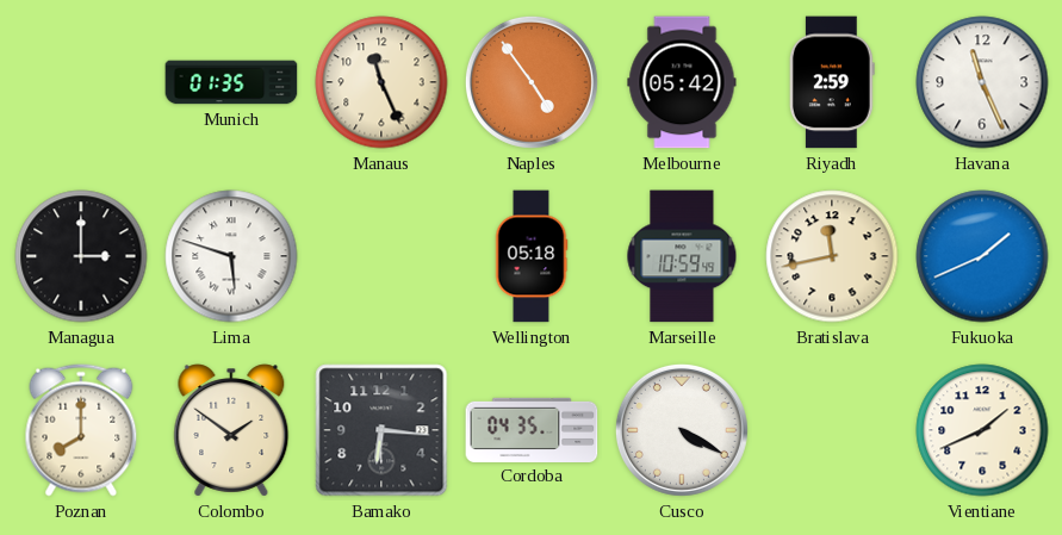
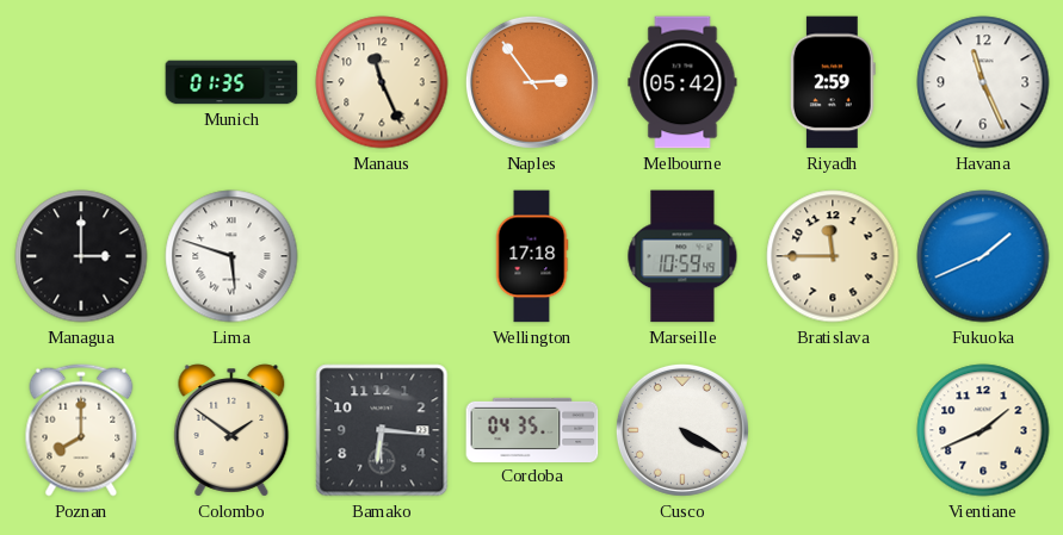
Naples: 4:54 -> 2:54 (532, 82)
Wellington: 05:18 -> 17:18 (532, 256)
Bratislava: 11:43 -> 11:45 (833, 256)
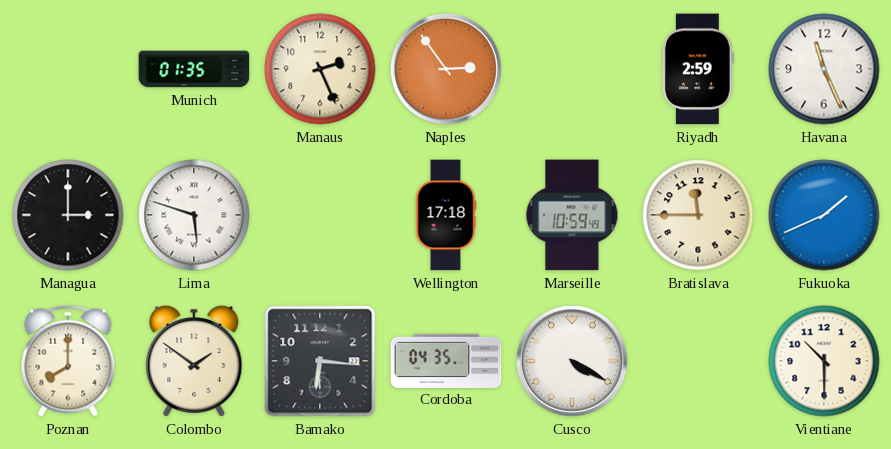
Manaus: 11:26 -> 2:26 (320, 69)
Melbourne: 05:42 -> none (682, 82)
Vientiane: 1:41 -> 10:30 (824, 361)
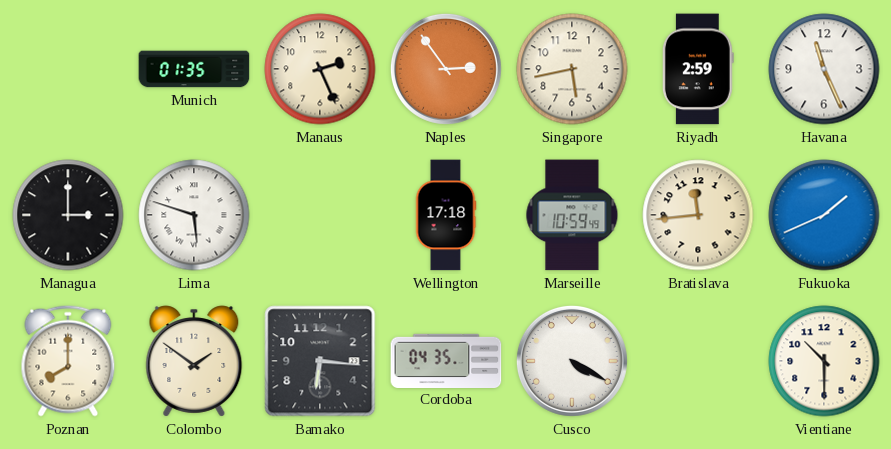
Singapore: none -> 5:43 (572, 69)
Bratislava: 11:45 -> 11:44 (698, 215)
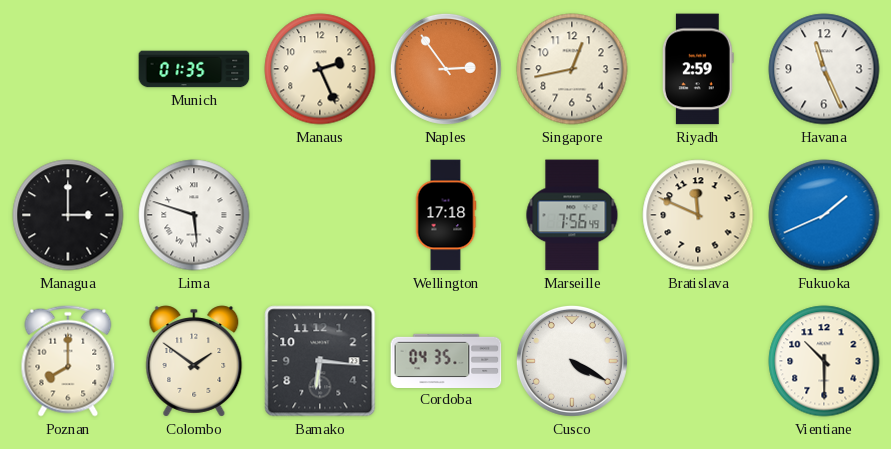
Singapore: 5:43 -> 12:43 (572, 69)
Marseille: 10:59 -> 7:56 (572, 215)
Bratislava: 11:44 -> 11:49 (698, 215)
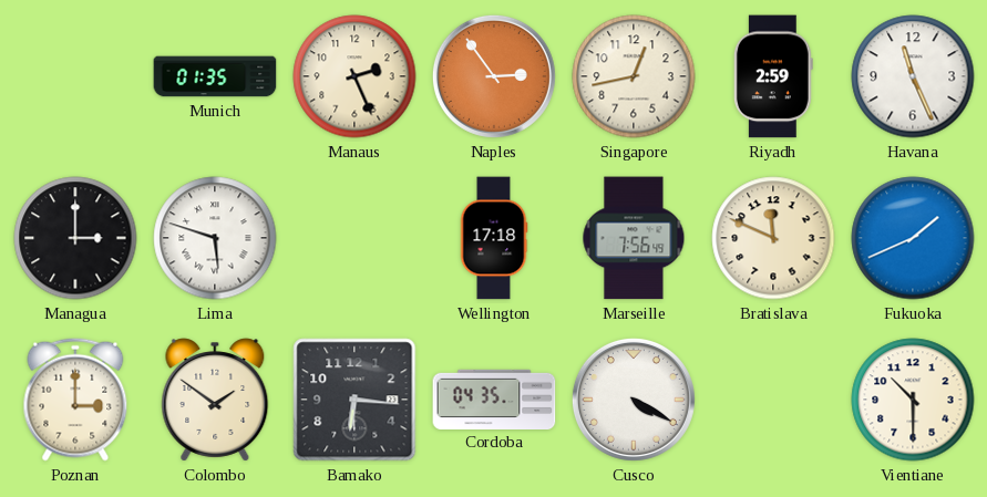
Poznan: 8:00 -> 3:00 (75, 400)
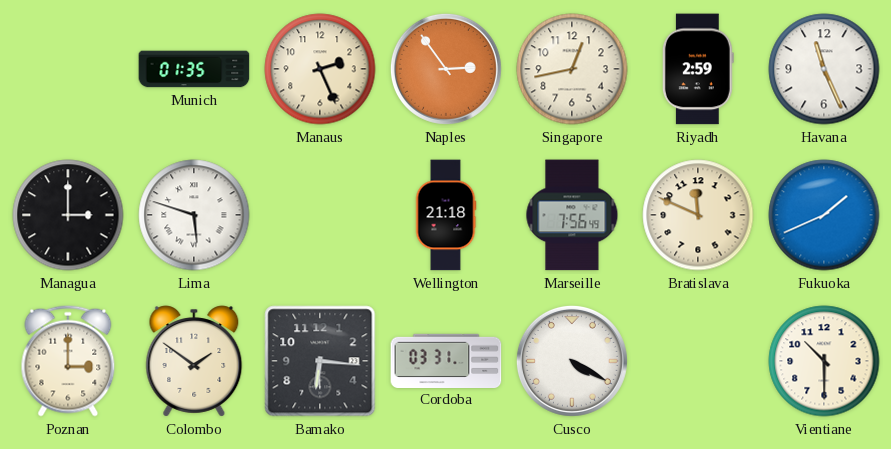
Wellington: 17:18 -> 21:18 (446, 215)
Cordoba: 04:35 -> 03:31 (446, 360)
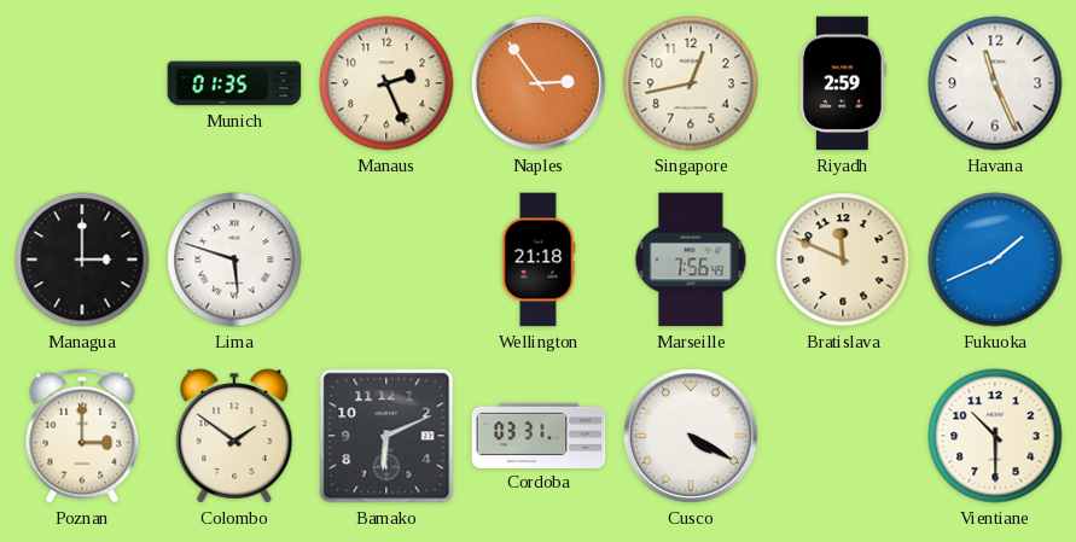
Bamako: 6:16 -> 6:11 (386, 436)
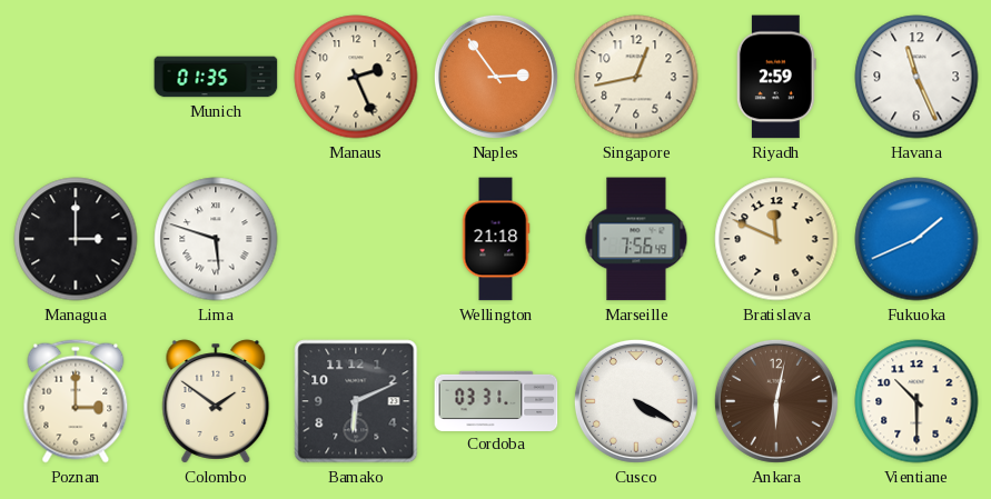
Ankara: none -> 6:02 (776, 401)
